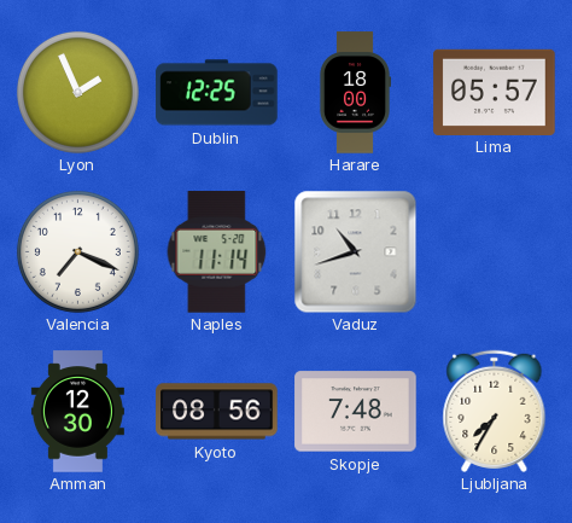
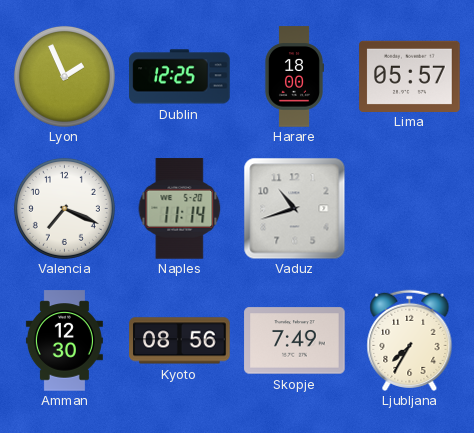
Skopje: 7:48 -> 7:49 (295, 341)
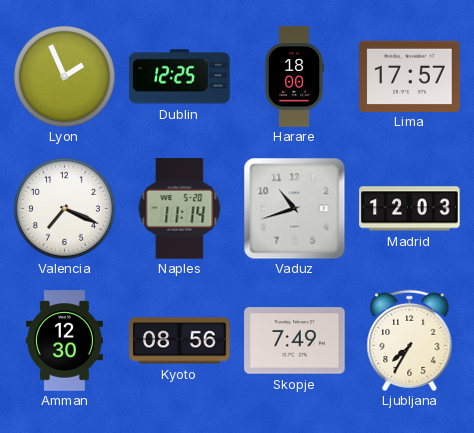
Lima: 05:57 -> 17:57 (410, 76)
Madrid: none -> 12:03 (410, 209)
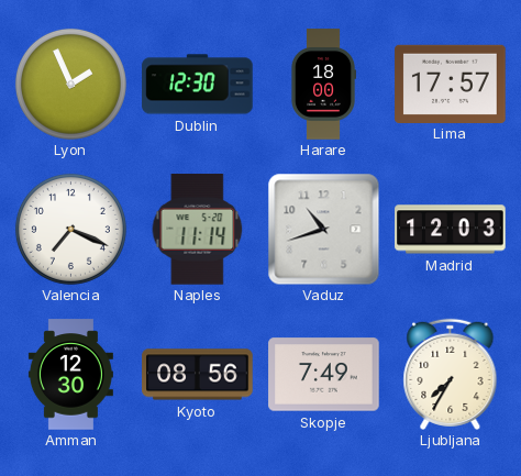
Dublin: 12:25 -> 12:30 (198, 85)
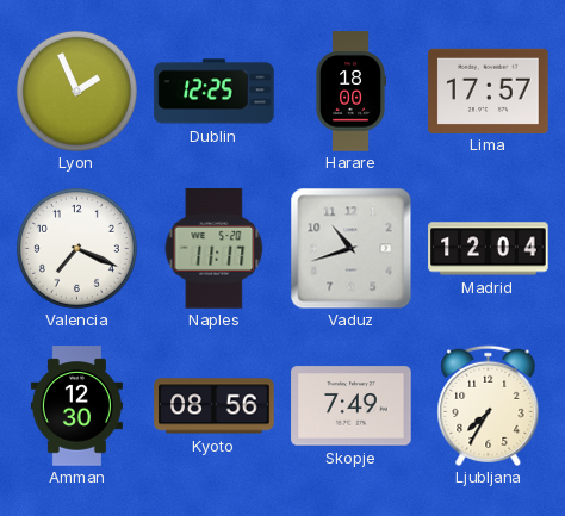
Dublin: 12:30 -> 12:25 (215, 92)
Naples: 11:14 -> 11:17 (215, 249)
Madrid: 12:03 -> 12:04 (489, 249)
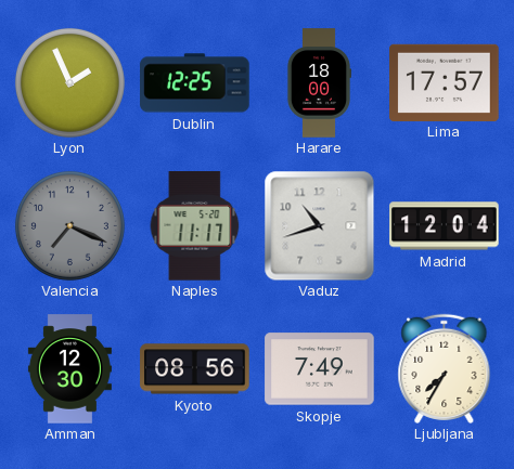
Valencia dial: white -> grey (69, 225)
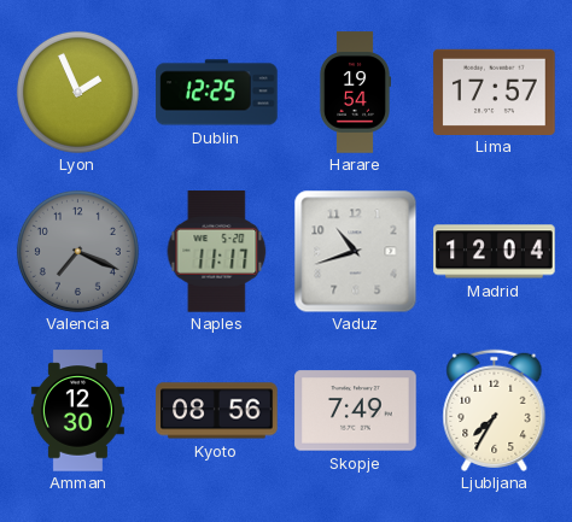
Harare: 18:00 -> 19:54 (354, 93)
